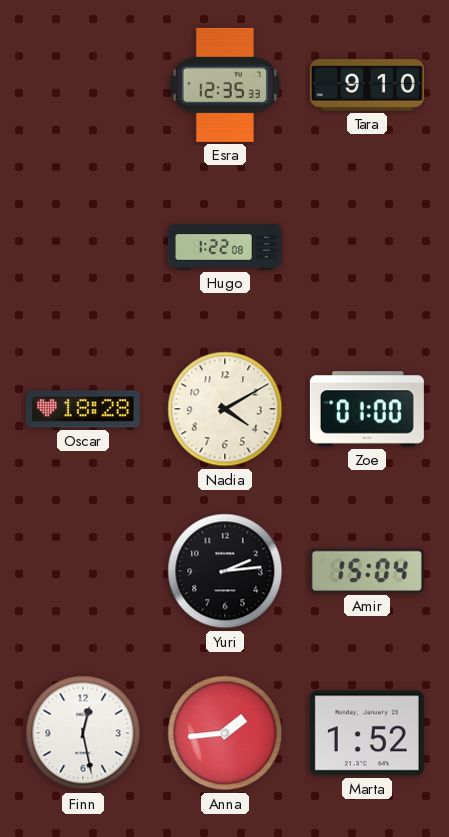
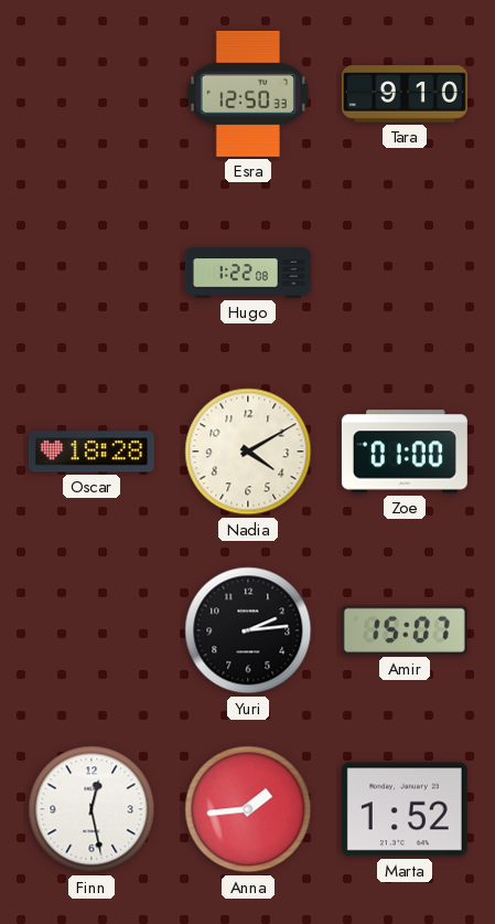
Esra: 12:35 -> 12:50 (248, 94)
Amir: 15:04 -> 15:07 (405, 630)
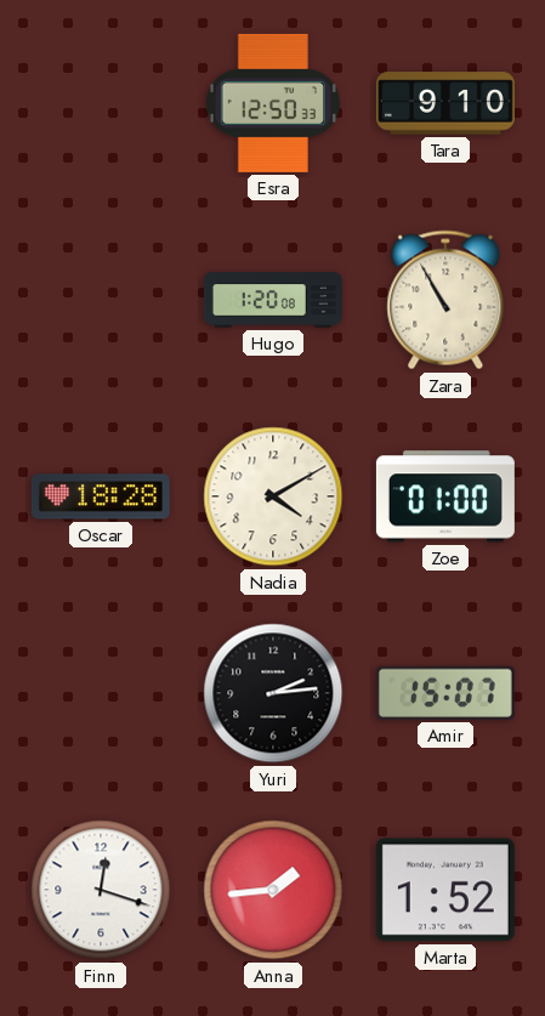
Hugo: 1:22 -> 1:20 (273, 300)
Zara: none -> 10:55 (445, 300)
Finn: 12:28 -> 12:18 (101, 890)
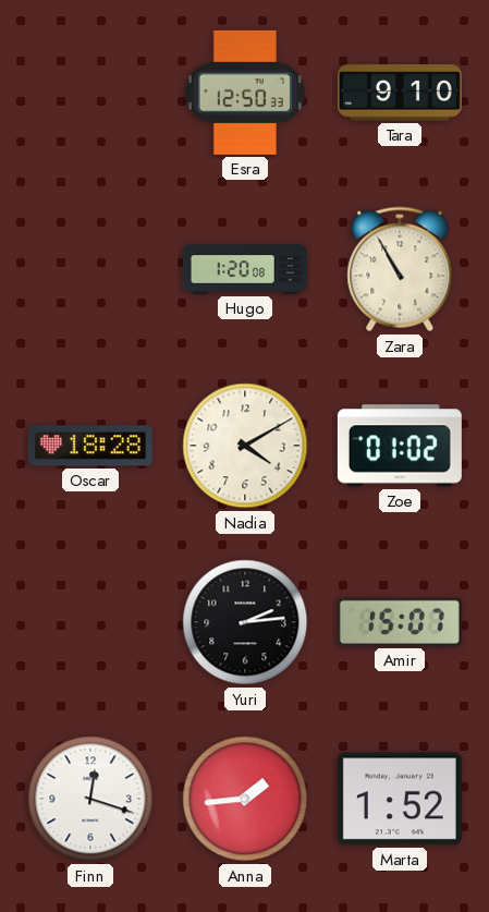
Zoe: 01:00 -> 01:02 (400, 446)
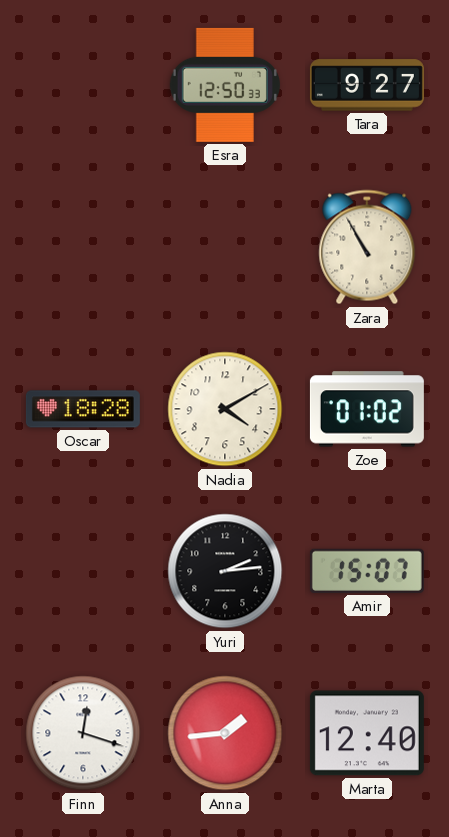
Tara: 9:10 -> 9:27 (367, 85)
Hugo: 1:20 -> none (245, 269)
Marta: 1:52 -> 12:40 (367, 733)
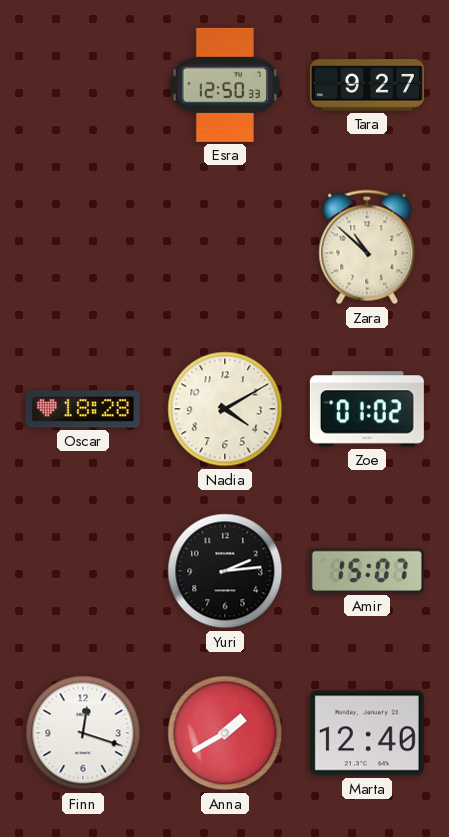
Zara: 10:55 -> 10:52 (367, 247)
Anna: 1:44 -> 1:40 (225, 733)
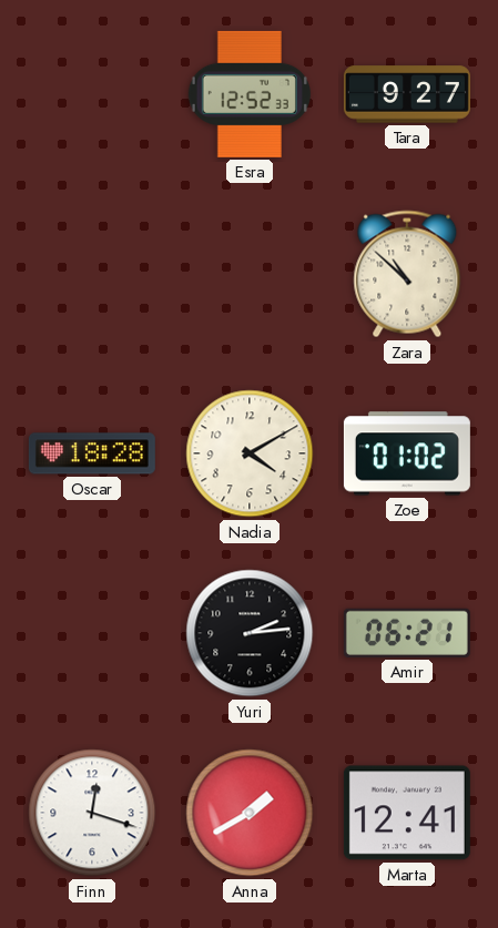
Esra: 12:50 -> 12:52 (250, 94)
Amir: 15:07 -> 06:21 (407, 633)
Marta: 12:40 -> 12:41 (407, 813)
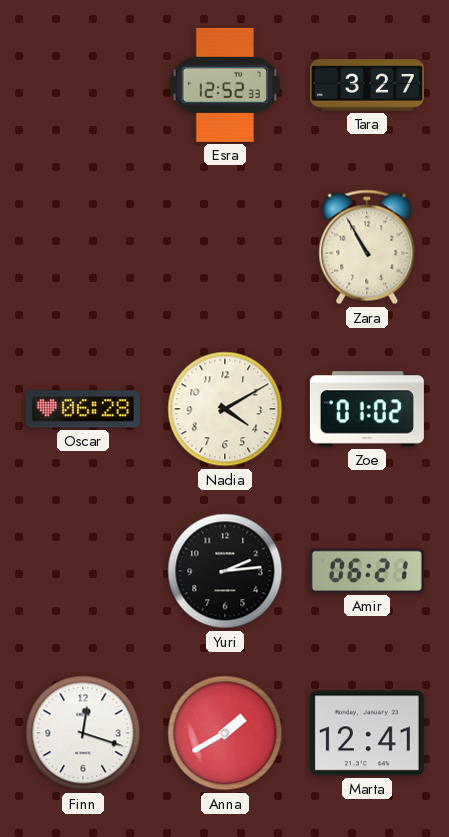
Tara: 9:27 -> 3:27 (367, 85)
Zara: 10:52 -> 10:55 (367, 247)
Oscar: 18:28 -> 06:28 (83, 409)
